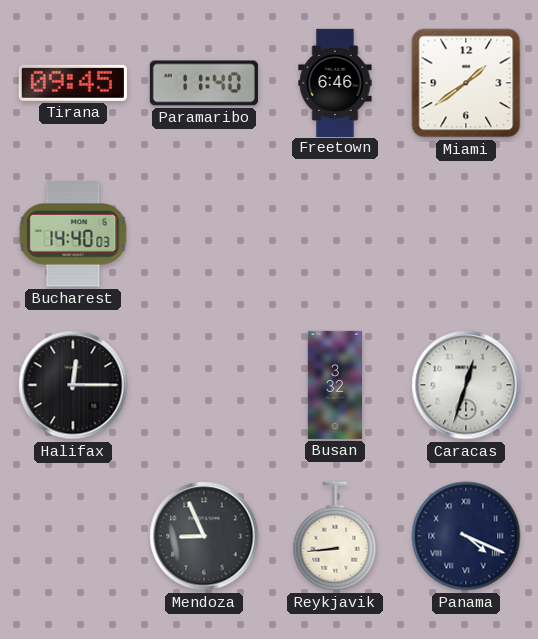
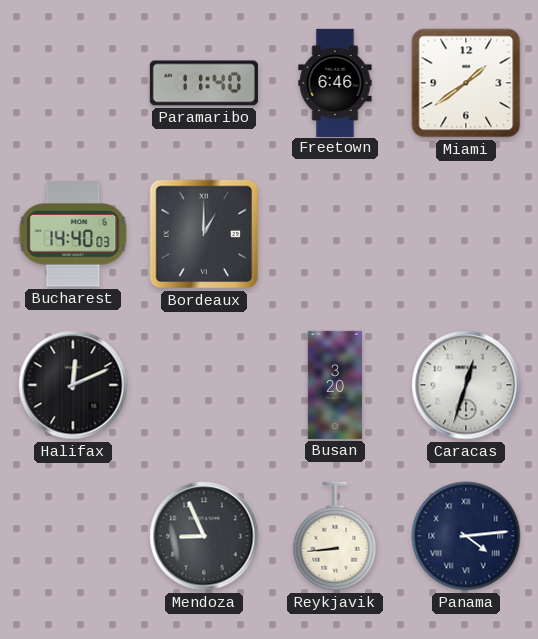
Tirana: 09:45 -> none (73, 83)
Bordeaux: none -> 1:00 (204, 234)
Halifax: 12:15 -> 12:11 (73, 385)
Busan: 3:32 -> 3:20 (334, 385)
Panama: 4:19 -> 4:14 (466, 536)
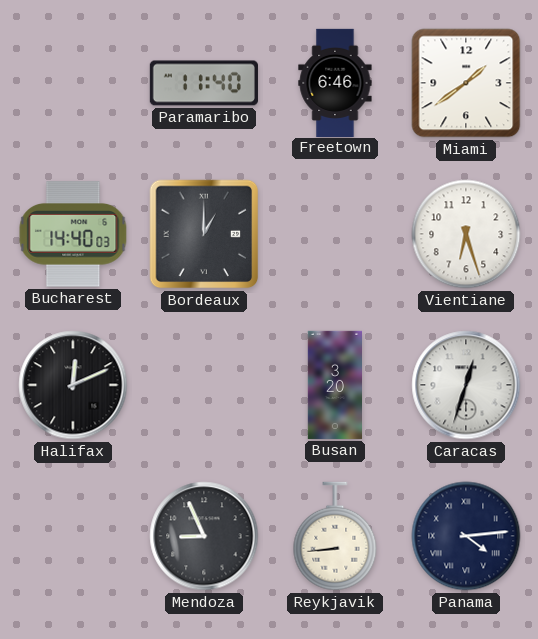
Vientiane: none -> 6:27 (466, 234)
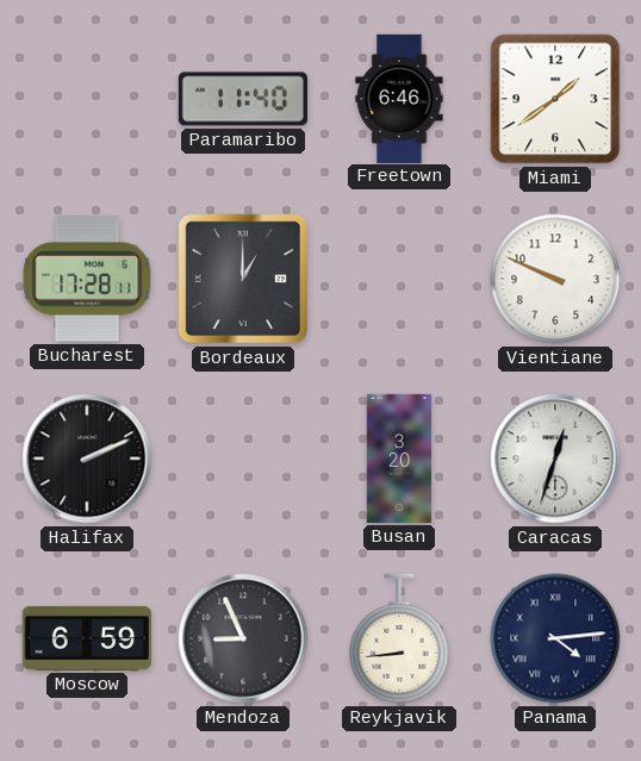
Bucharest: 14:40 -> 17:28 (87, 279)
Vientiane: 6:27 -> 9:49 (555, 279)
Halifax: 12:11 -> 2:11 (87, 459)
Moscow: none -> 6:59 (87, 638)
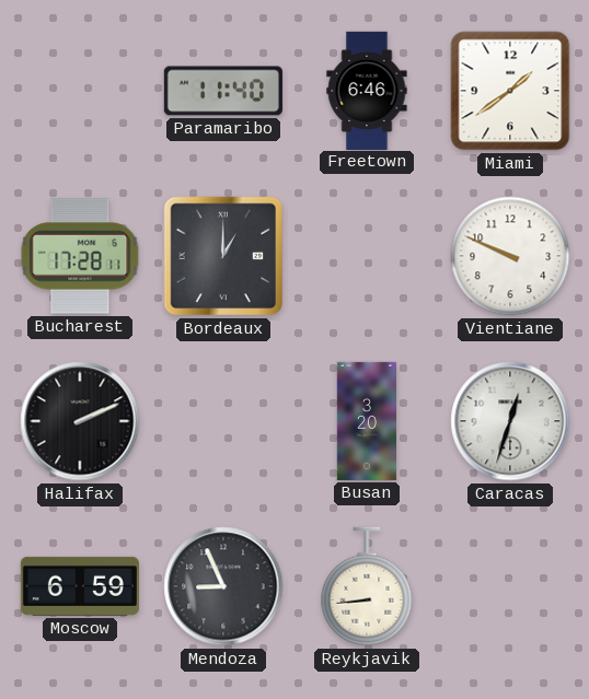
Panama: 4:14 -> none (555, 638)
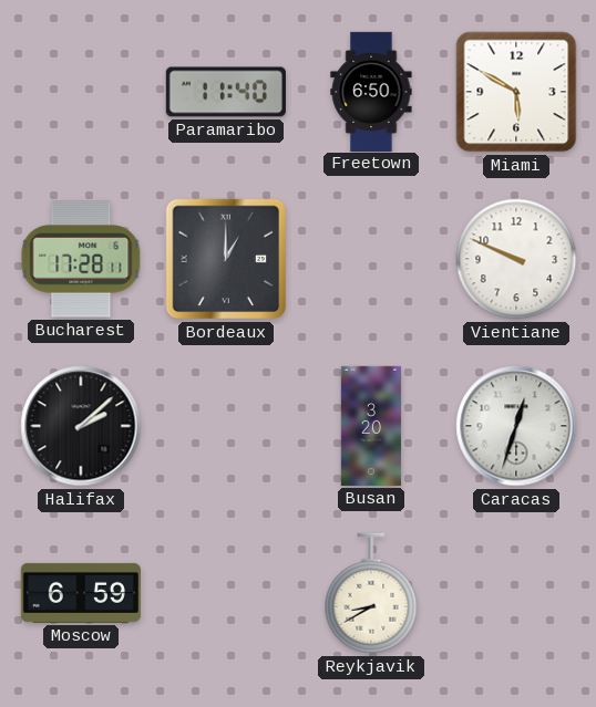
Freetown: 6:46 -> 6:50 (371, 91)
Miami: 1:39 -> 5:50 (516, 92)
Halifax: 2:11 -> 2:08 (81, 426)
Mendoza: 8:56 -> none (223, 586)
Reykjavik: 8:44 -> 8:40 (371, 593)
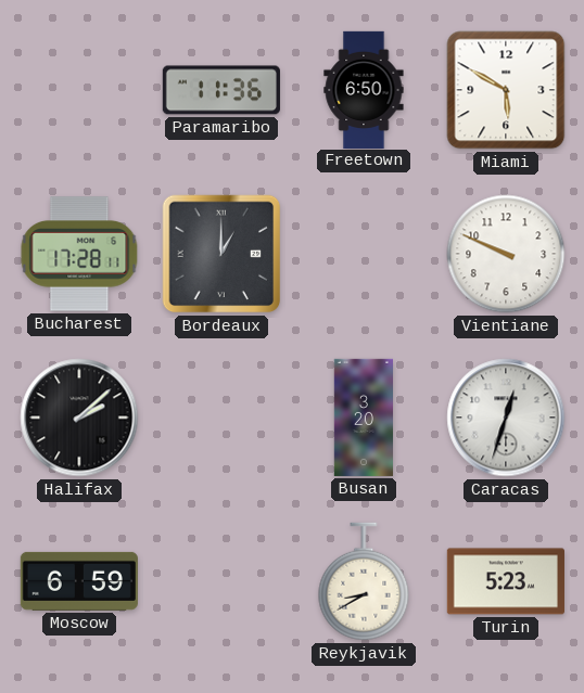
Paramaribo: 11:40 -> 11:36 (221, 90)
Turin: none -> 5:23 (506, 581)
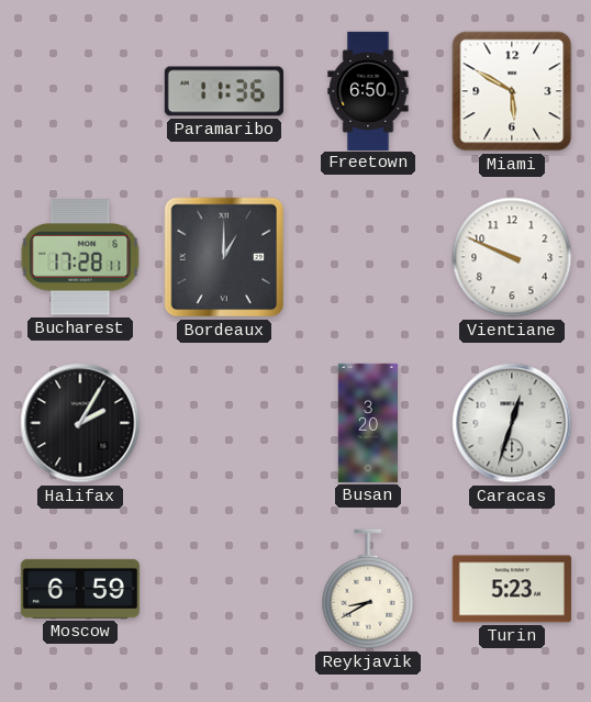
Halifax: 2:08 -> 2:05 (80, 423)
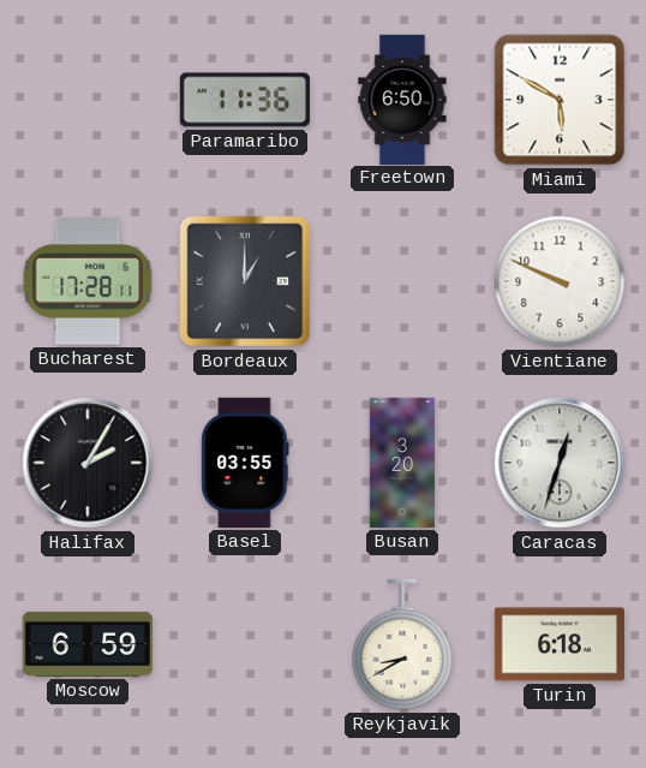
Basel: none -> 03:55 (245, 463)
Turin: 5:23 -> 6:18 (560, 644)
